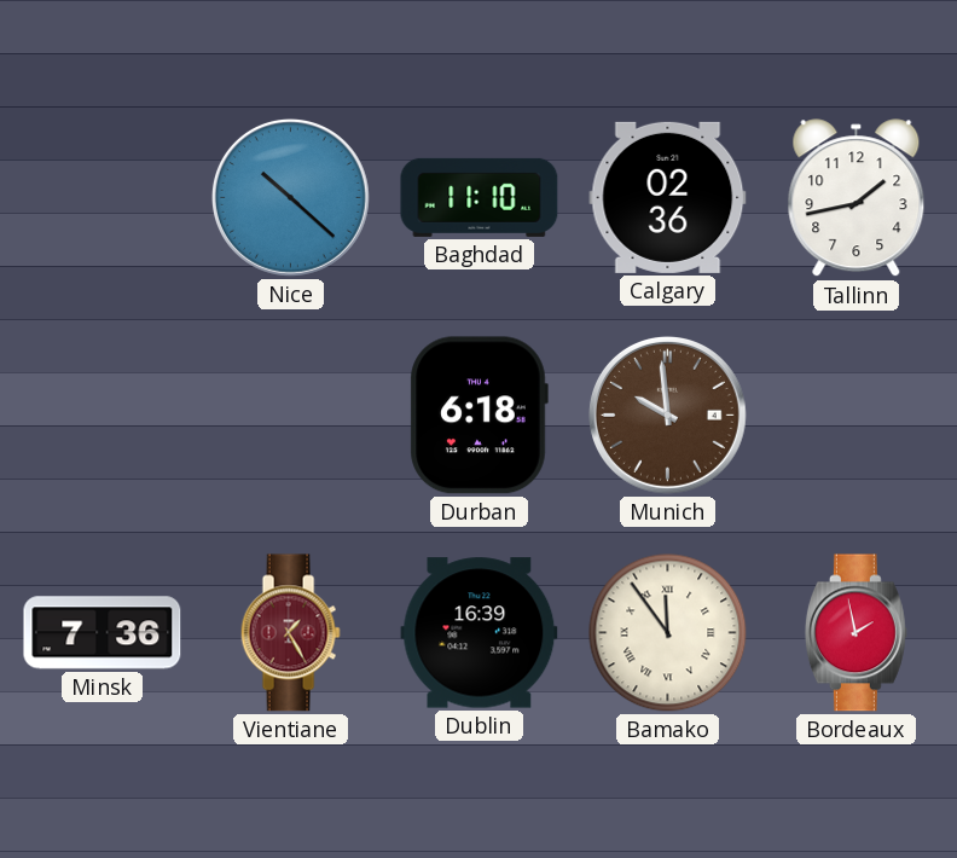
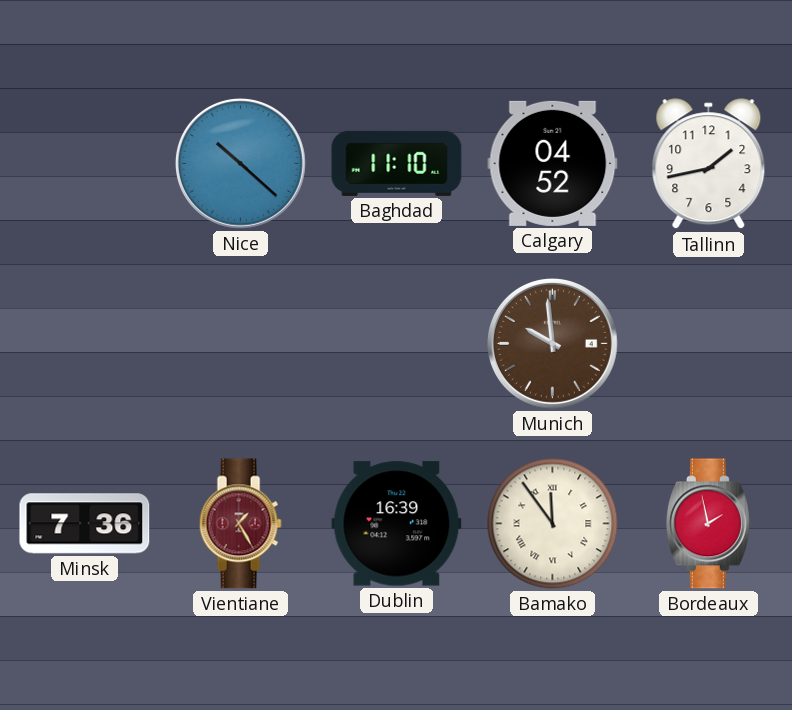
Calgary: 02:36 -> 04:52 (553, 163)
Durban: 6:18 -> none (478, 416)
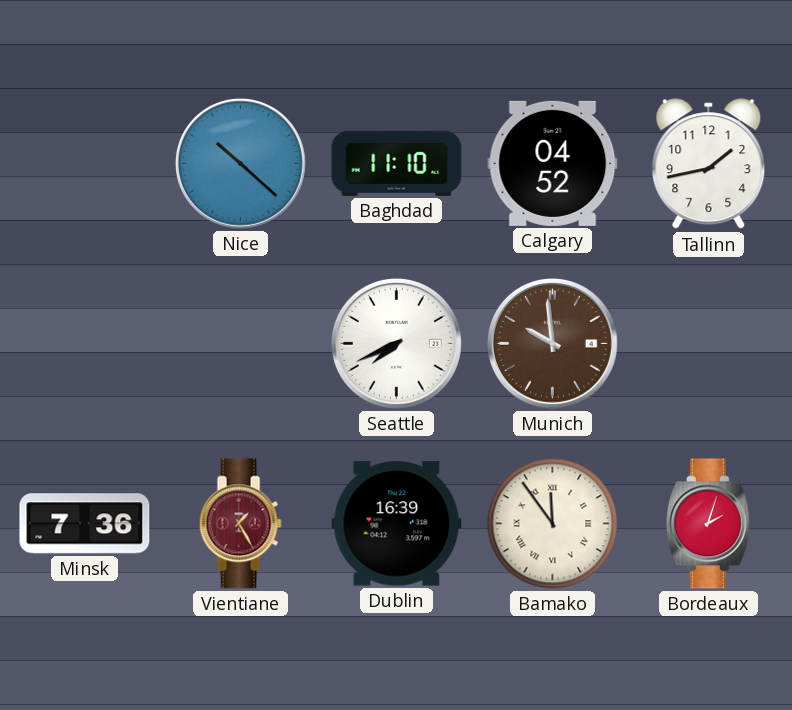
Seattle: none -> 7:41 (396, 343)
Bordeaux: 1:58 -> 2:03 (708, 524)
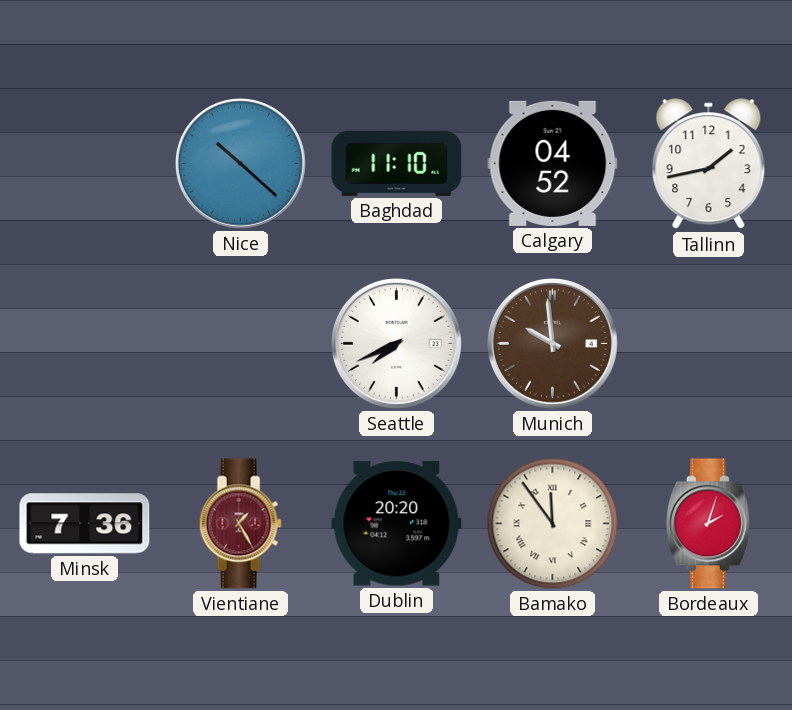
Dublin: 16:39 -> 20:20 (397, 524)
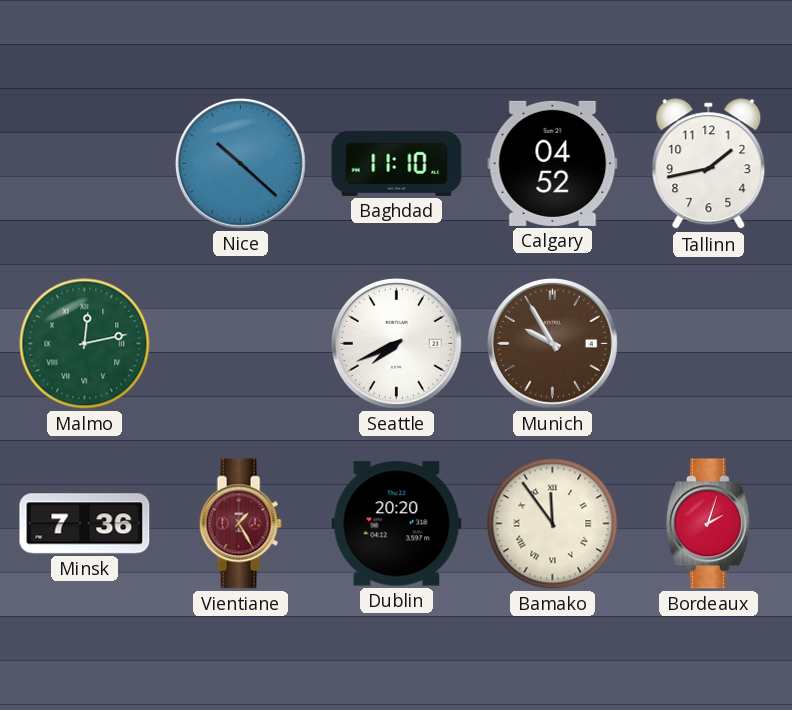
Malmo: none -> 12:13 (85, 344)
Munich: 9:59 -> 9:55 (552, 343)
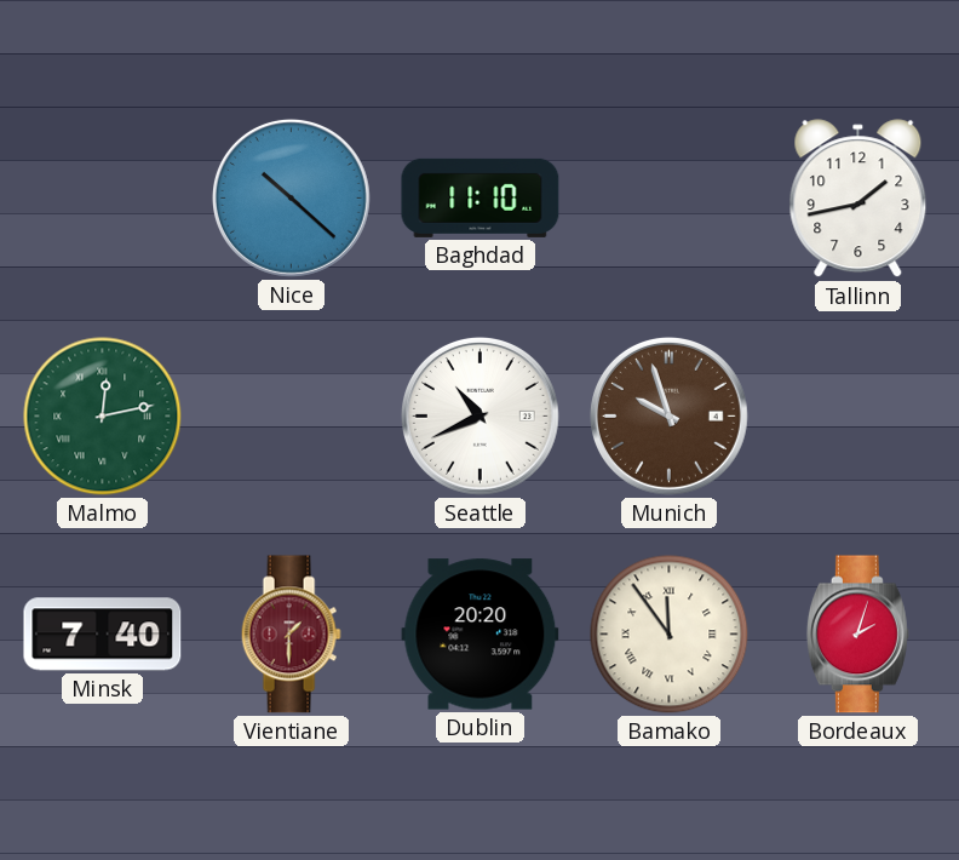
Calgary: 04:52 -> none (553, 163)
Seattle: 7:41 -> 10:41 (479, 415)
Munich: 9:55 -> 9:57 (668, 415)
Minsk: 7:36 -> 7:40 (103, 635)
Vientiane: 1:25 -> 1:30 (291, 635)
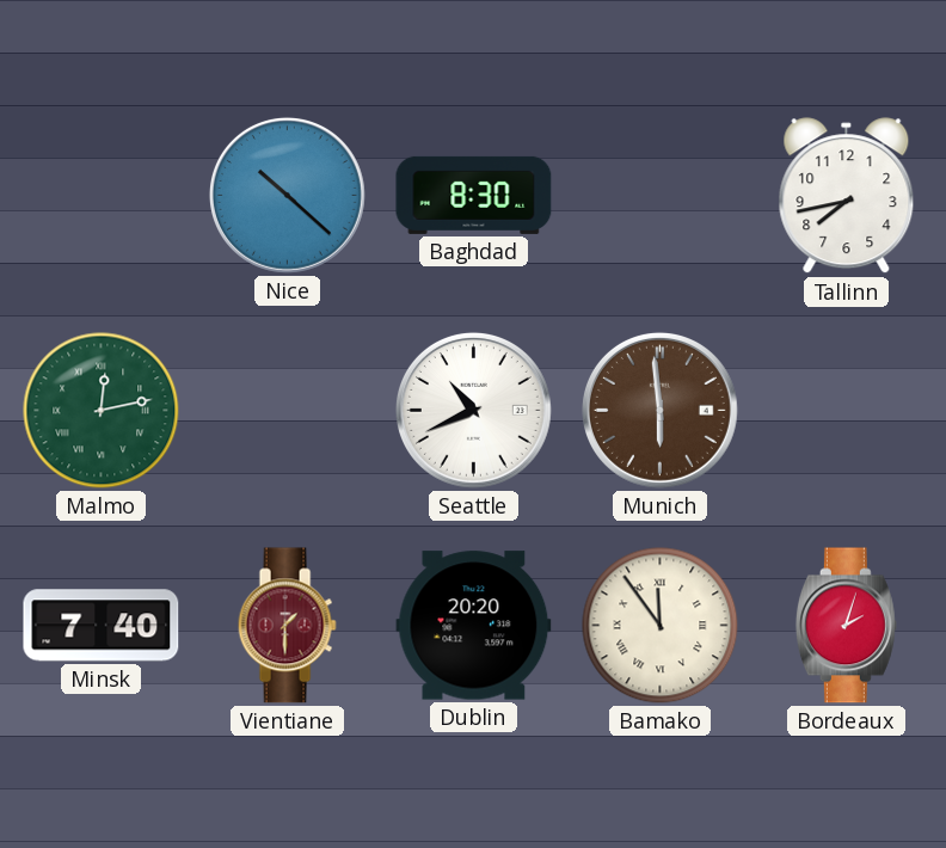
Baghdad: 11:10 -> 8:30 (474, 195)
Tallinn: 1:43 -> 7:43 (847, 196)
Munich: 9:57 -> 5:59 (659, 410)
